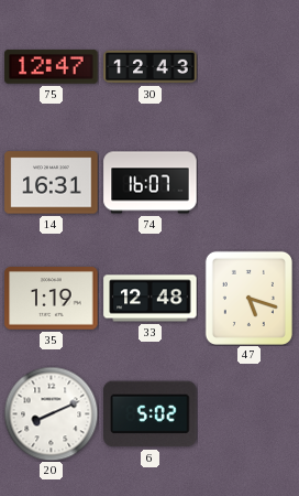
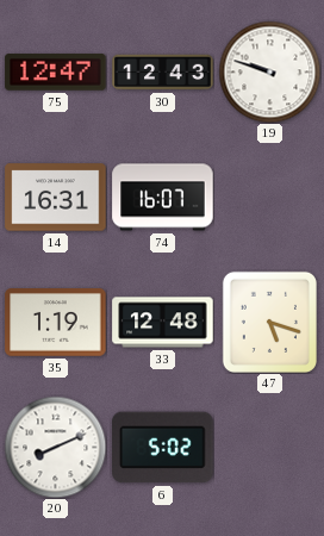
19: none -> 9:48 (269, 71)
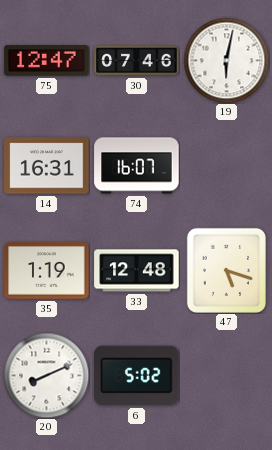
30: 12:43 -> 07:46 (137, 61)
19: 9:48 -> 6:02 (226, 60)
